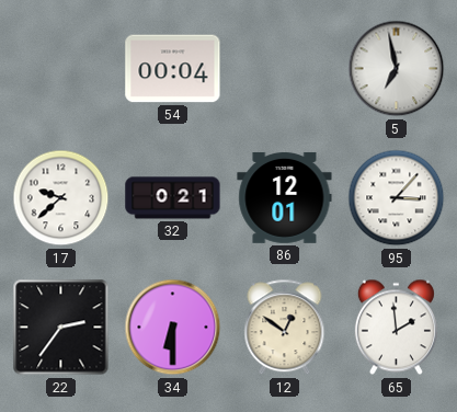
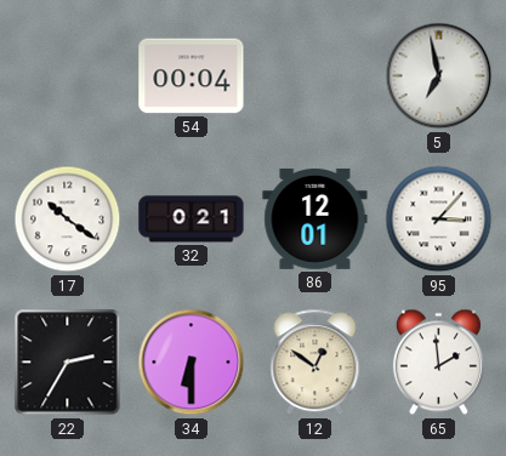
17: 9:38 -> 10:21 (68, 220)
22: 2:36 -> 2:35 (68, 363)
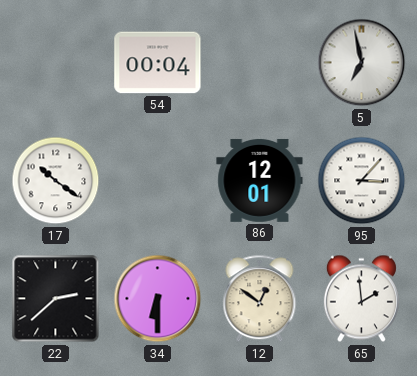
32: 0:21 -> none (192, 220)
22: 2:35 -> 2:38 (56, 299)
